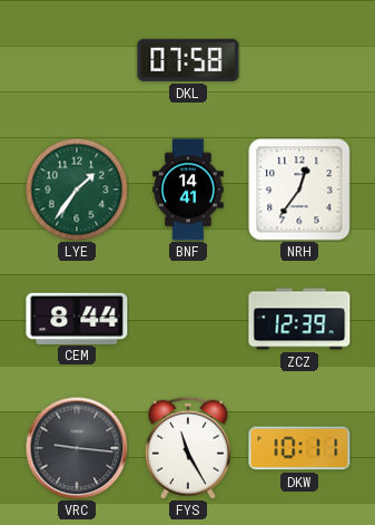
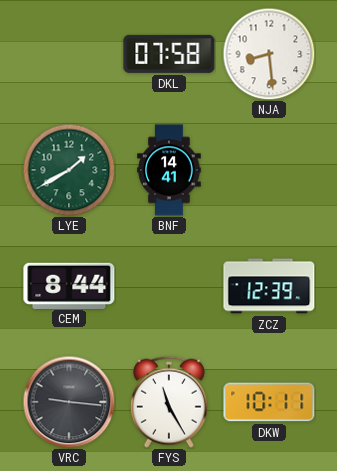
NJA: none -> 8:29 (269, 54)
LYE: 1:36 -> 1:40 (69, 170)
NRH: 12:36 -> none (299, 189)
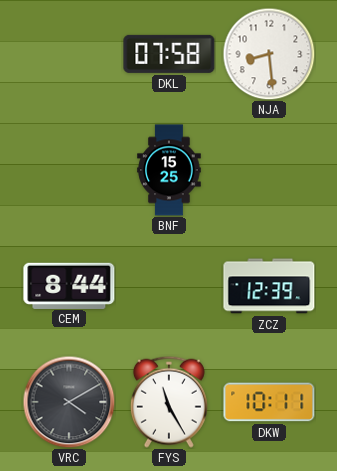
LYE: 1:40 -> none (69, 170)
BNF: 14:41 -> 15:25 (169, 170)
VRC: 9:16 -> 4:10 (69, 402)
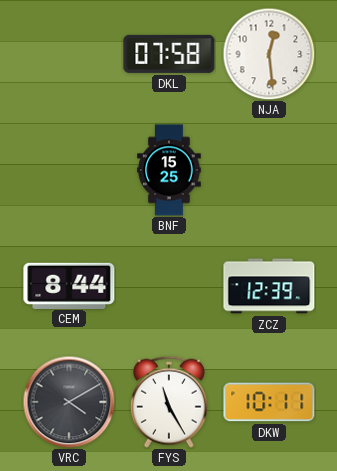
NJA: 8:29 -> 12:29 (269, 54)
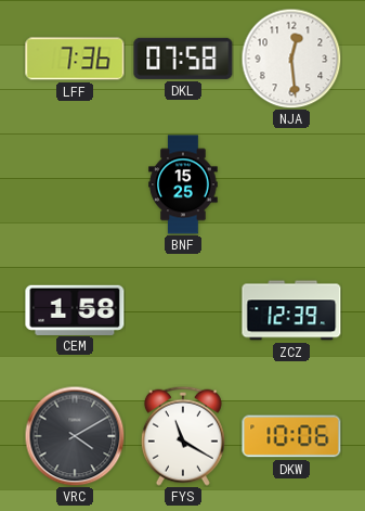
LFF: none -> 7:36 (75, 59)
CEM: 8:44 -> 1:58 (75, 309)
FYS: 11:25 -> 11:20 (183, 436)
DKW: 10:11 -> 10:06 (291, 436)
